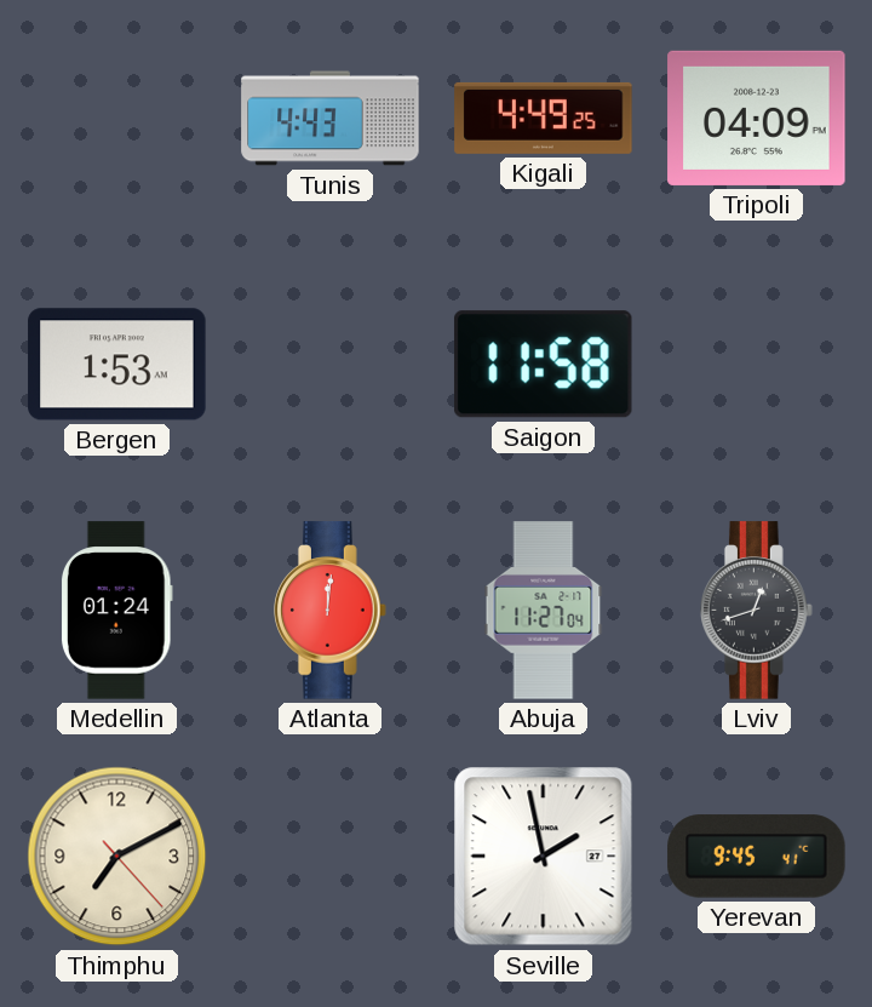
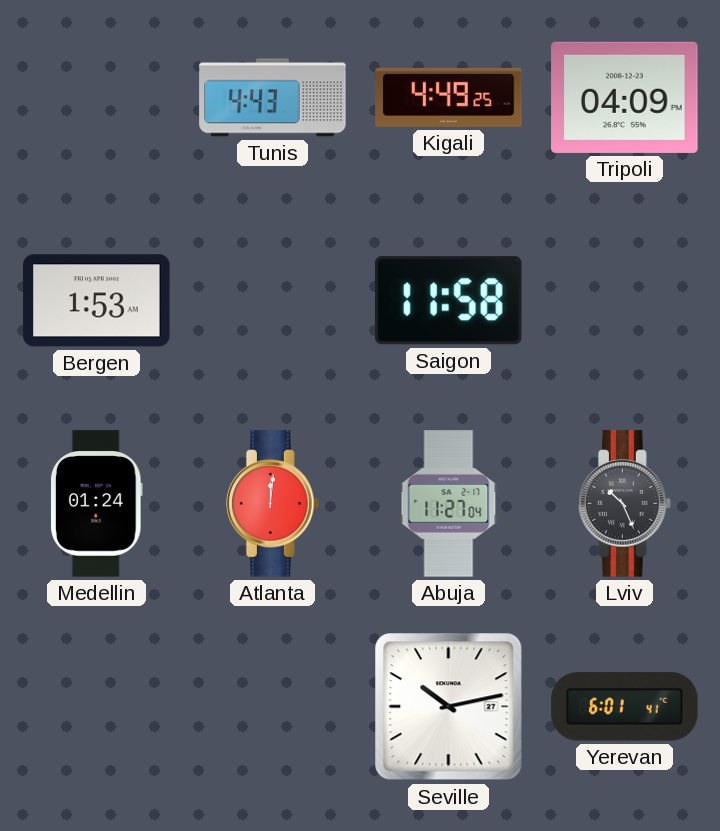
Lviv: 12:42 -> 10:26 (625, 504)
Thimphu: 7:10 -> none (117, 857)
Seville: 1:58 -> 10:13 (449, 707)
Yerevan: 9:45 -> 6:01 (625, 707)
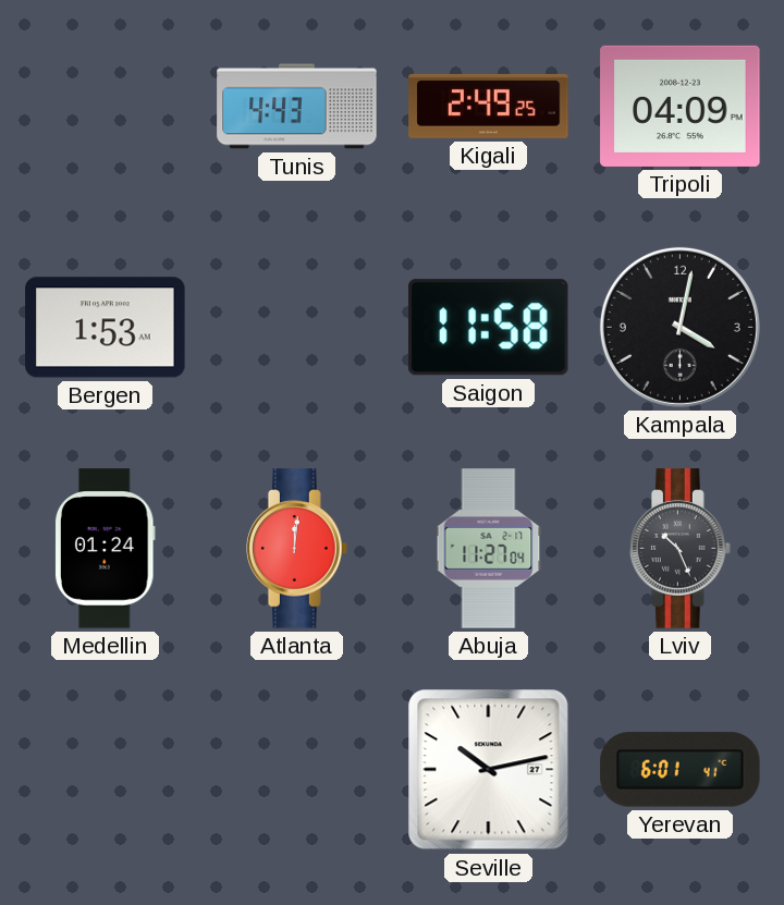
Kigali: 4:49 -> 2:49 (489, 106)
Kampala: none -> 4:02 (679, 327)
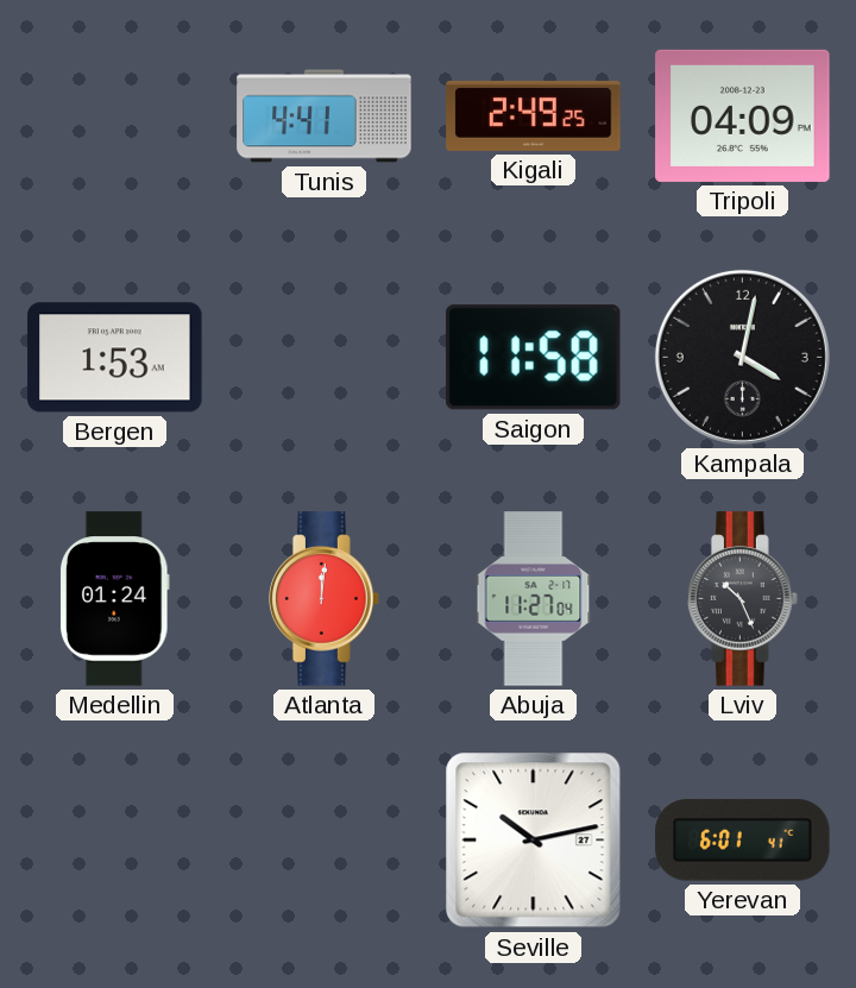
Tunis: 4:43 -> 4:41 (325, 117)
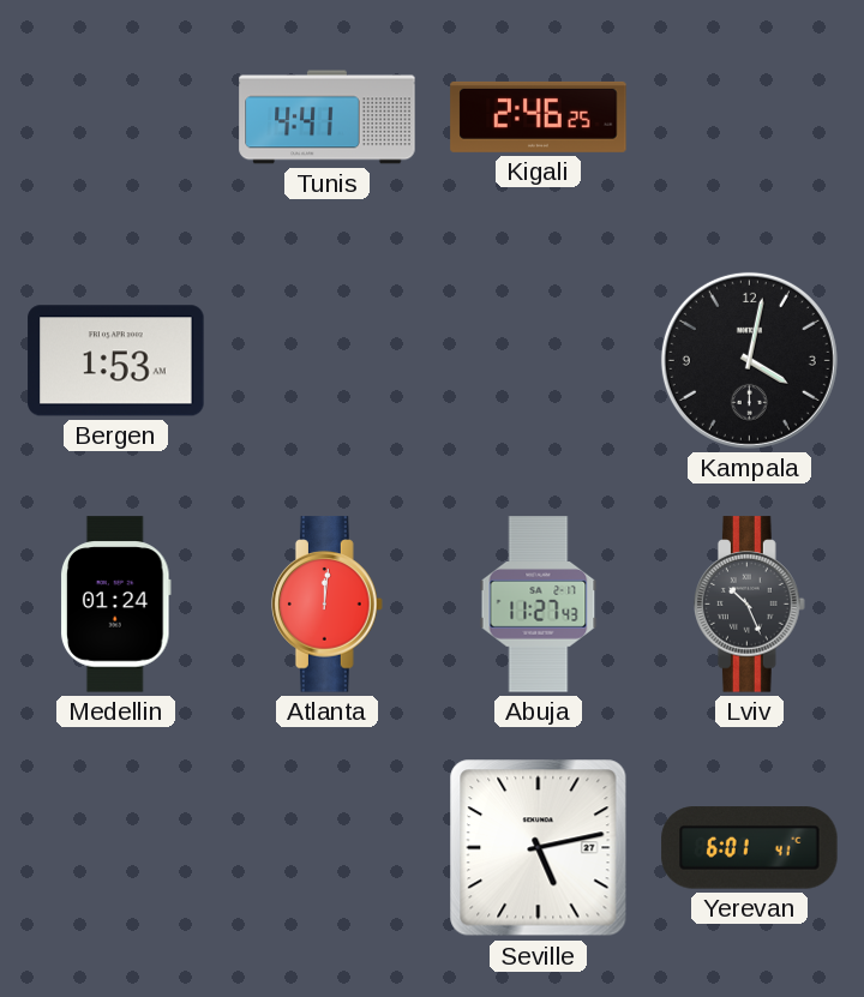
Kigali: 2:49 -> 2:46 (539, 116)
Tripoli: 04:09 -> none (743, 115)
Saigon: 11:58 -> none (533, 358)
Abuja: 11:27:04 -> 11:27:43 (539, 605)
Seville: 10:13 -> 5:13 (539, 848)
